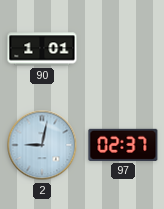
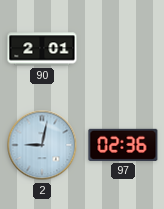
90: 1:01 -> 2:01 (42, 49)
97: 02:37 -> 02:36 (123, 145)
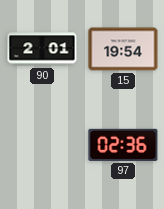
15: none -> 19:54 (123, 49)
2: 9:02 -> none (42, 145)
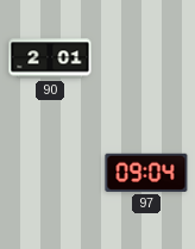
15: 19:54 -> none (123, 49)
97: 02:36 -> 09:04 (146, 173)
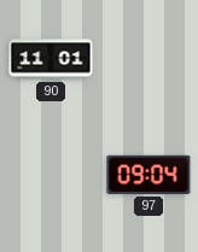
90: 2:01 -> 11:01 (51, 59)
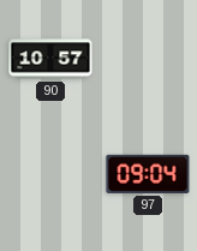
90: 11:01 -> 10:57 (50, 59)
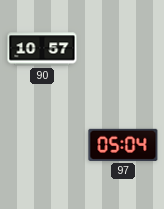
97: 09:04 -> 05:04 (123, 145)
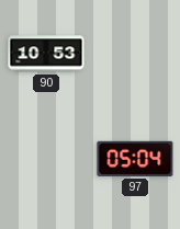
90: 10:57 -> 10:53 (46, 54)
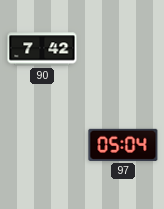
90: 10:53 -> 7:42 (42, 49)
